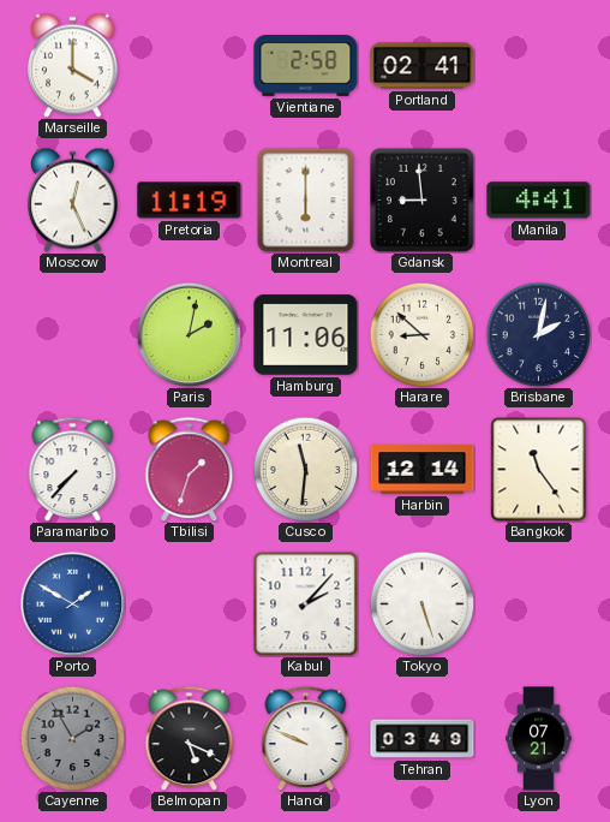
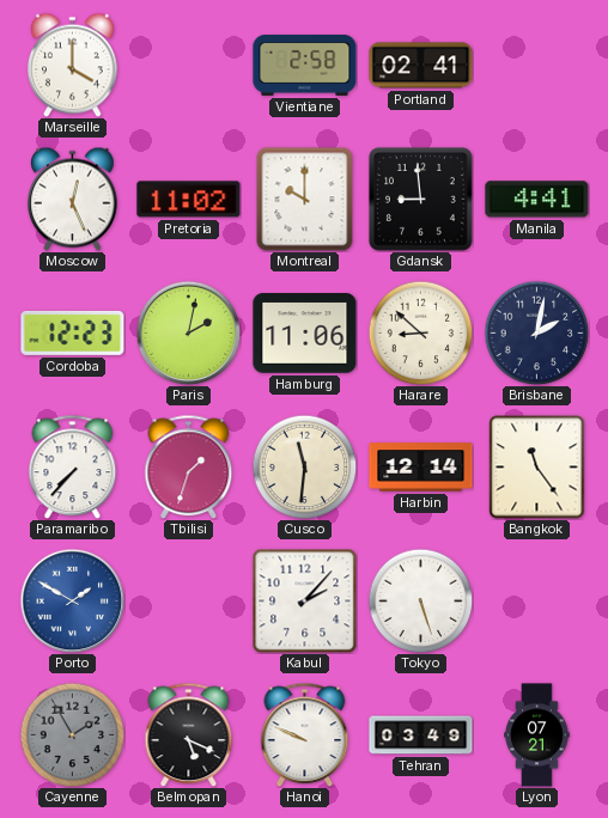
Pretoria: 11:19 -> 11:02 (189, 200)
Montreal: 6:00 -> 10:00 (305, 199)
Cordoba: none -> 12:23 (73, 332)
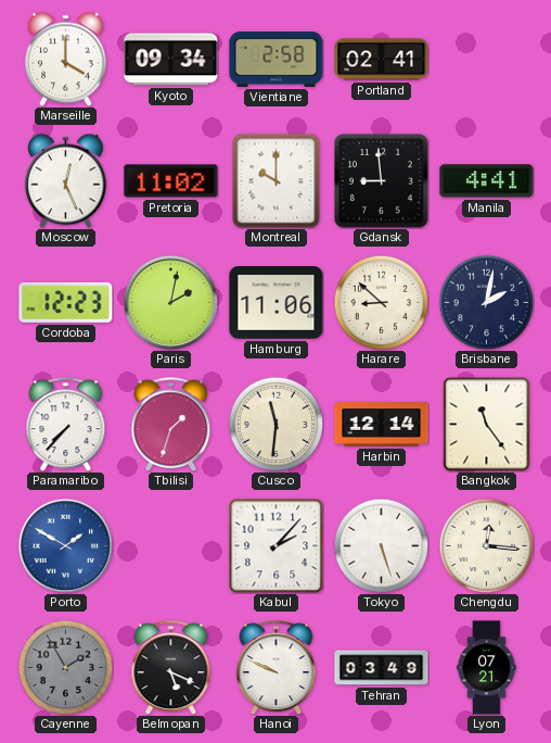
Kyoto: none -> 09:34 (171, 60)
Chengdu: none -> 12:16 (486, 545)
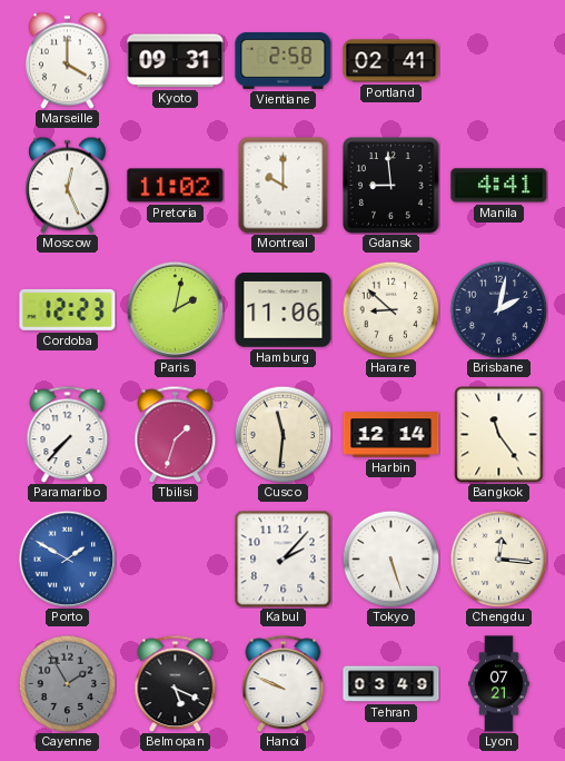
Kyoto: 09:34 -> 09:31 (176, 61)
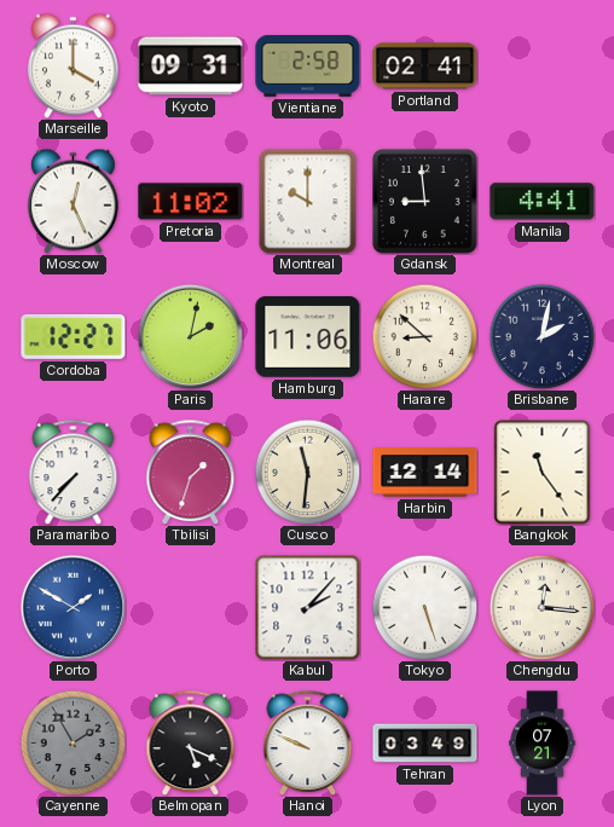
Cordoba: 12:23 -> 12:27 (74, 336)
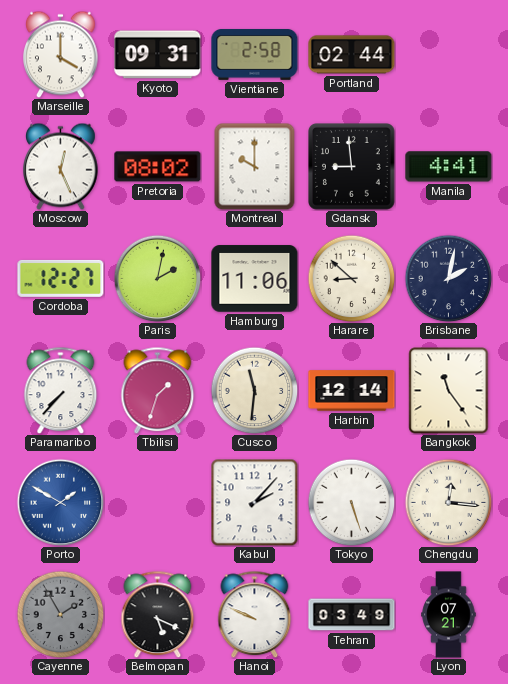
Portland: 02:41 -> 02:44 (352, 55)
Pretoria: 11:02 -> 08:02 (158, 167)
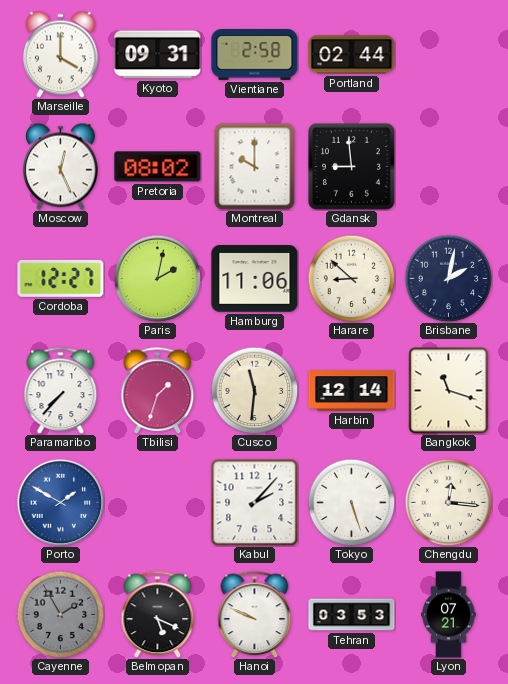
Manila: 4:41 -> none (449, 167)
Bangkok: 11:24 -> 11:18 (449, 391)
Tehran: 03:49 -> 03:53 (352, 615)
